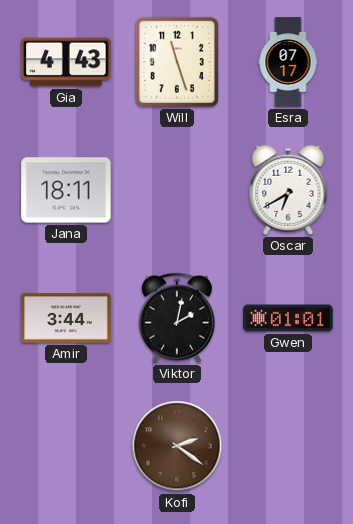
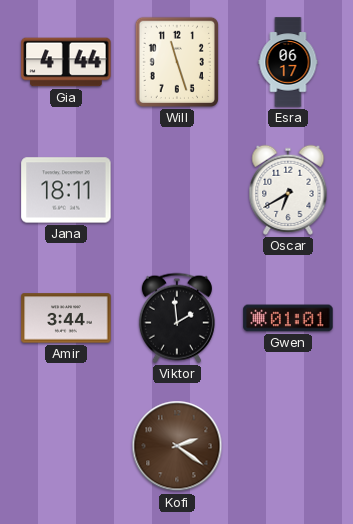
Gia: 4:43 -> 4:44 (66, 62)
Esra: 07:17 -> 06:17 (288, 62)
Viktor: 2:02 -> 1:59 (177, 318)
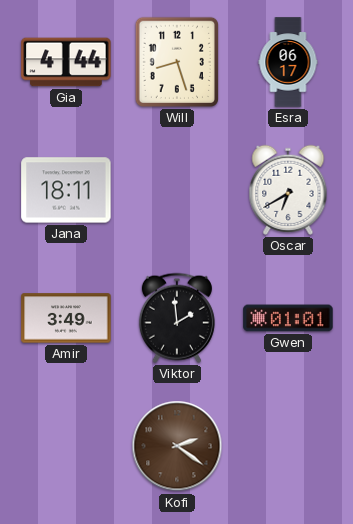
Will: 11:27 -> 8:27 (177, 62)
Amir: 3:44 -> 3:49 (66, 318)
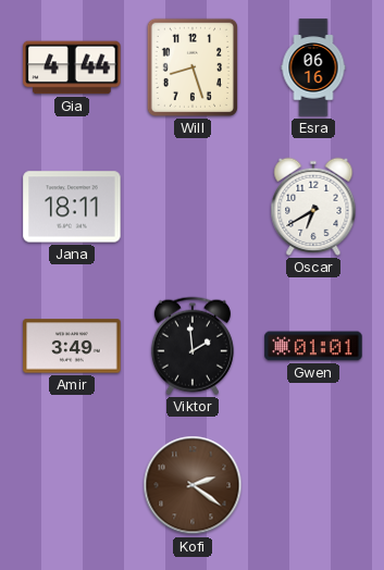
Esra: 06:17 -> 06:16 (313, 67)
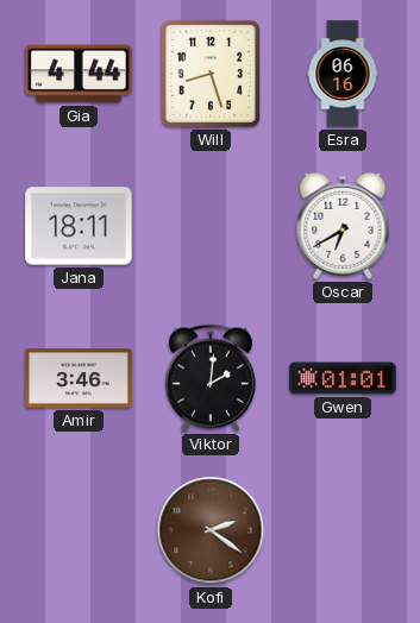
Amir: 3:49 -> 3:46 (79, 378)
Viktor: 1:59 -> 2:01 (211, 378)
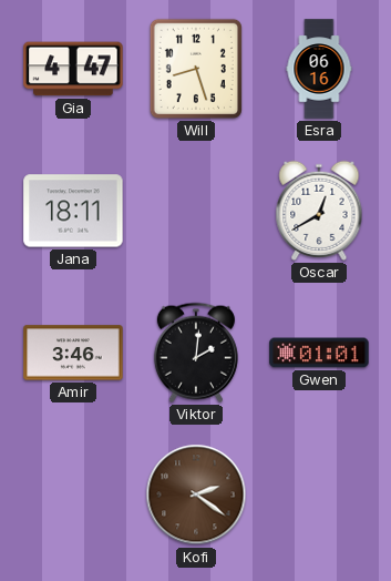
Gia: 4:44 -> 4:47 (73, 69)
Oscar: 6:40 -> 12:40 (319, 211)
